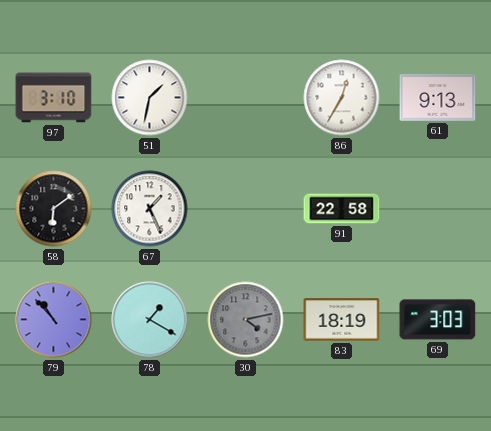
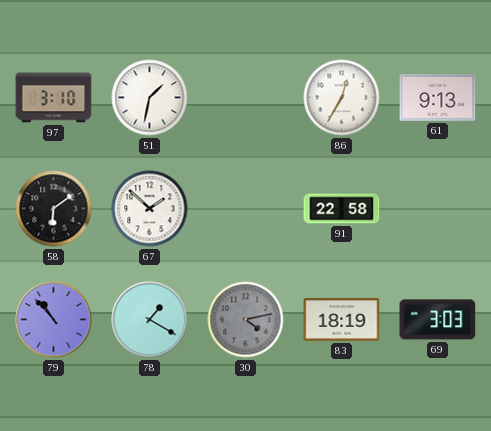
67: 1:26 -> 1:52 (150, 209)
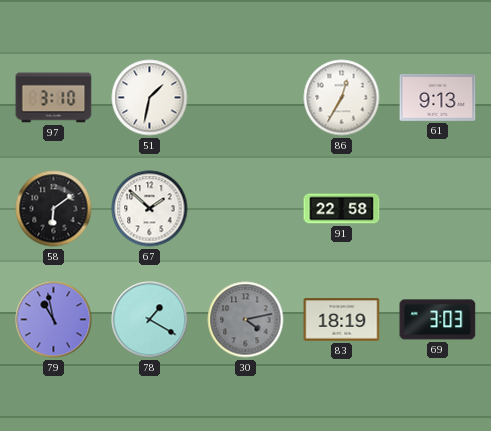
79: 10:53 -> 10:58 (54, 320)
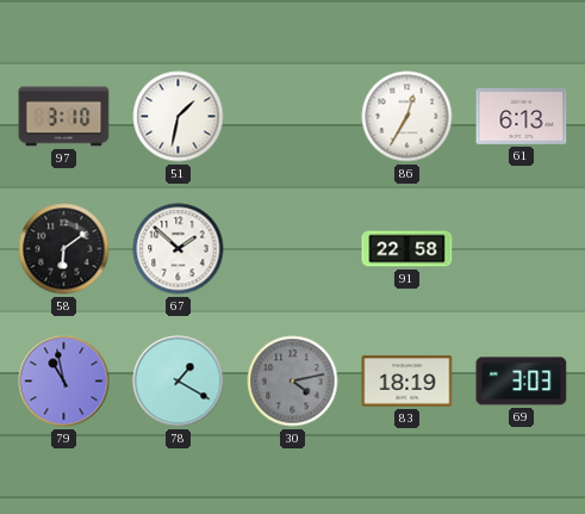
61: 9:13 -> 6:13 (522, 116)
